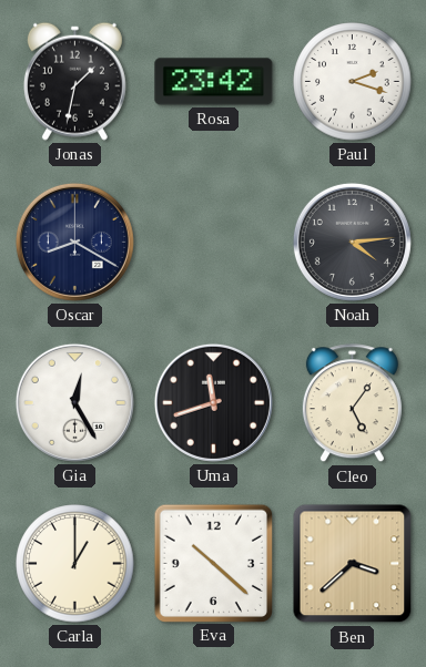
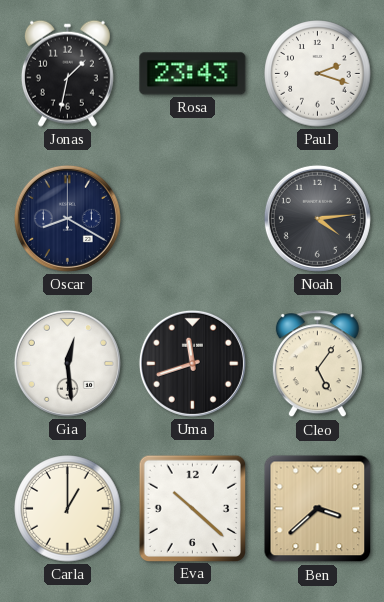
Rosa: 23:42 -> 23:43 (193, 74)
Gia: 12:25 -> 12:29 (67, 363)
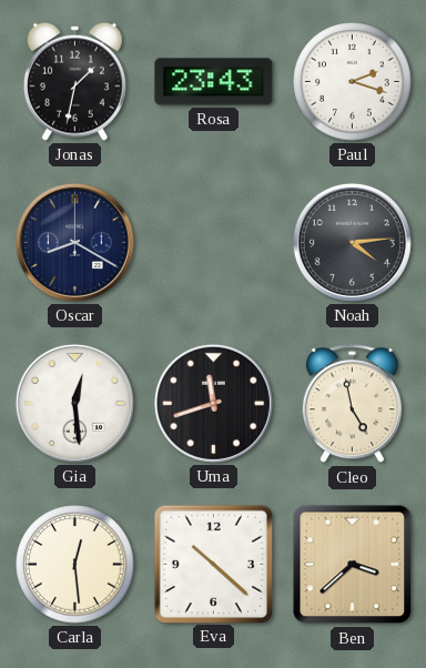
Cleo: 5:06 -> 4:58 (352, 404)
Carla: 1:00 -> 12:29 (75, 565)
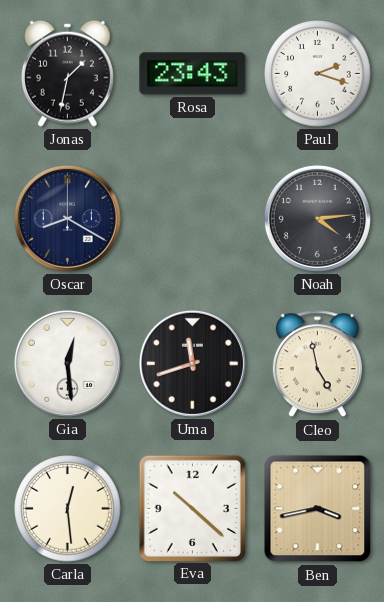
Ben: 3:38 -> 3:43 (318, 509)
